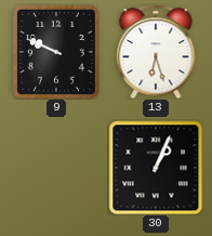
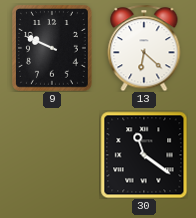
13: 6:27 -> 6:22 (144, 48)
30: 1:04 -> 11:21 (144, 155)
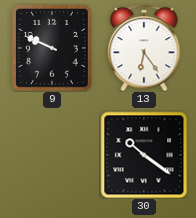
13: 6:22 -> 6:24 (144, 48)
30: 11:21 -> 10:21 (144, 155)
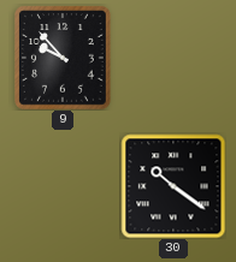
9: 9:49 -> 9:53 (64, 58)
13: 6:24 -> none (144, 48)
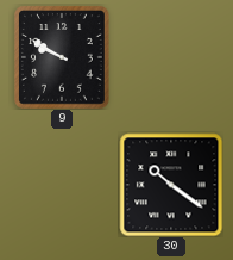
9: 9:53 -> 9:50 (63, 57)
